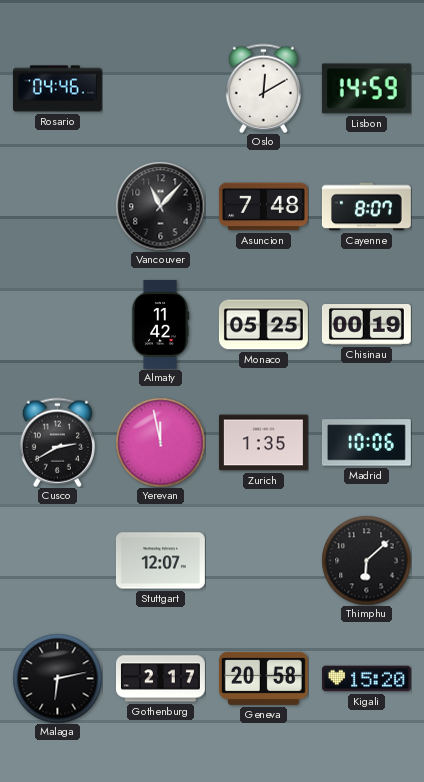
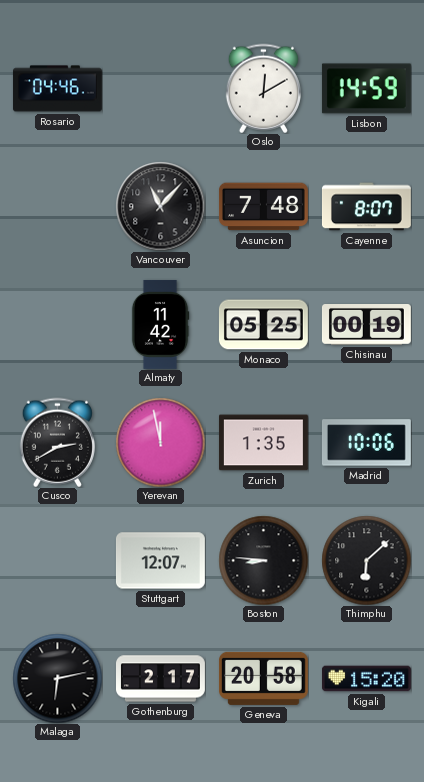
Boston: none -> 8:46 (263, 560)
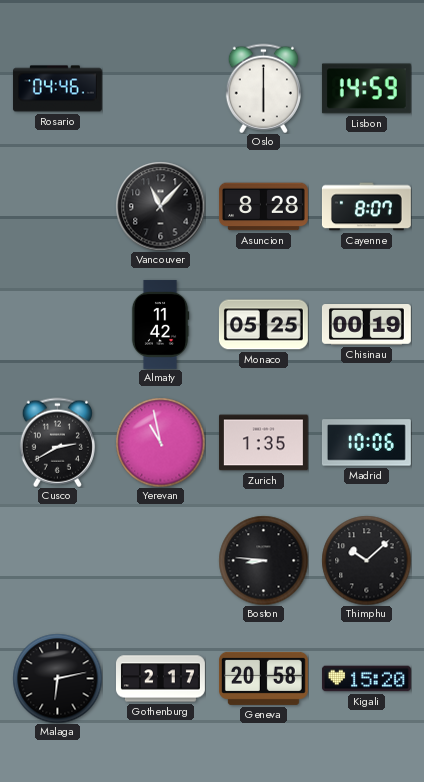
Oslo: 12:10 -> 6:00 (263, 88)
Asuncion: 7:48 -> 8:28 (263, 207)
Yerevan: 11:58 -> 10:58 (160, 442)
Stuttgart: 12:07 -> none (160, 561)
Thimphu: 6:08 -> 10:08 (366, 560)
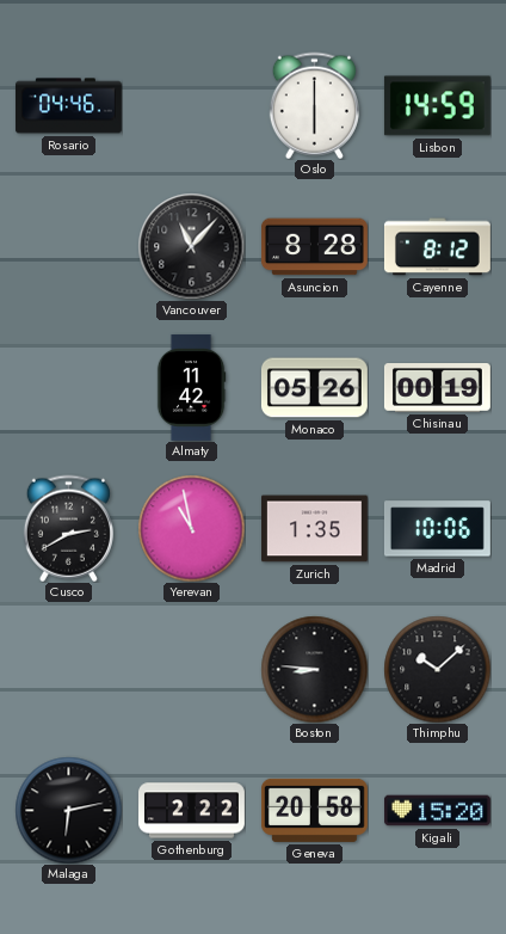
Cayenne: 8:07 -> 8:12 (437, 247)
Monaco: 05:25 -> 05:26 (314, 388)
Gothenburg: 2:17 -> 2:22 (192, 811)
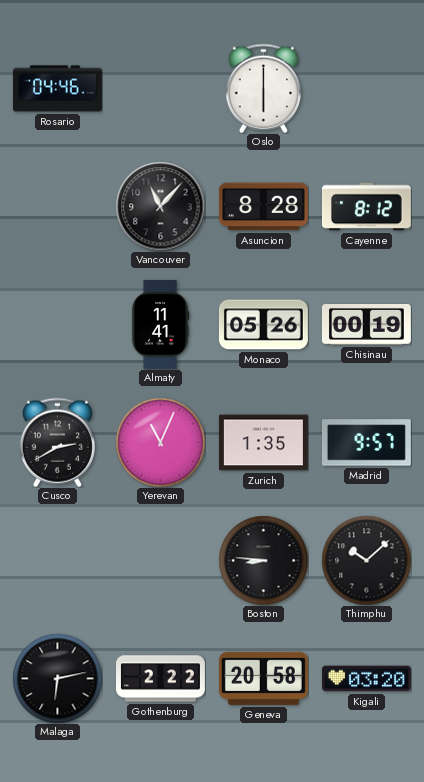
Lisbon: 14:59 -> none (437, 106)
Almaty: 11:42 -> 11:41 (160, 324)
Yerevan: 10:58 -> 11:04 (160, 442)
Madrid: 10:06 -> 9:57 (366, 443)
Kigali: 15:20 -> 03:20 (366, 679)
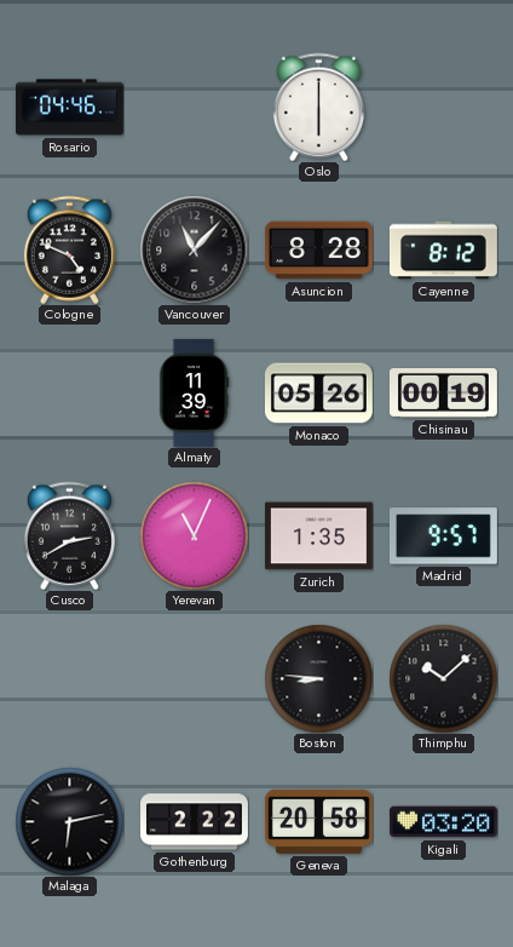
Cologne: none -> 4:49 (69, 249)
Almaty: 11:41 -> 11:39 (194, 392)
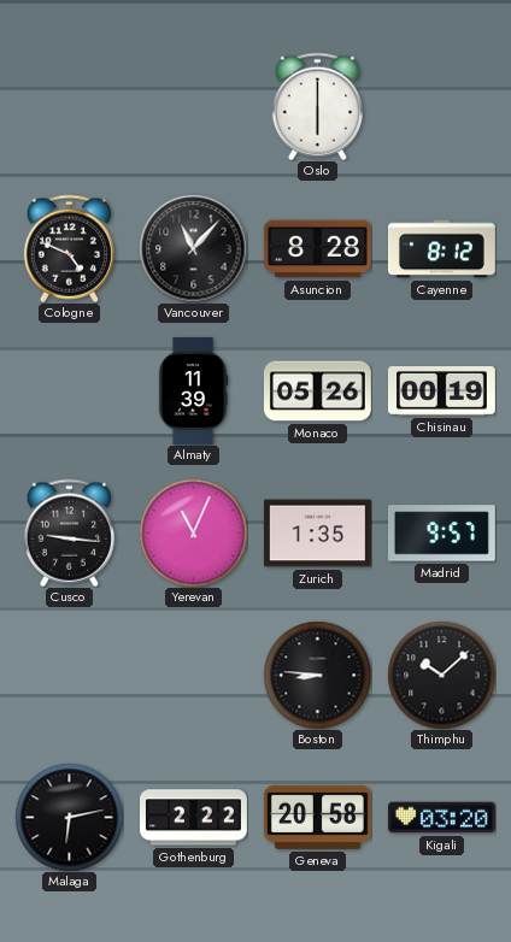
Rosario: 04:46 -> none (69, 108)
Cusco: 2:40 -> 9:16 (69, 532)
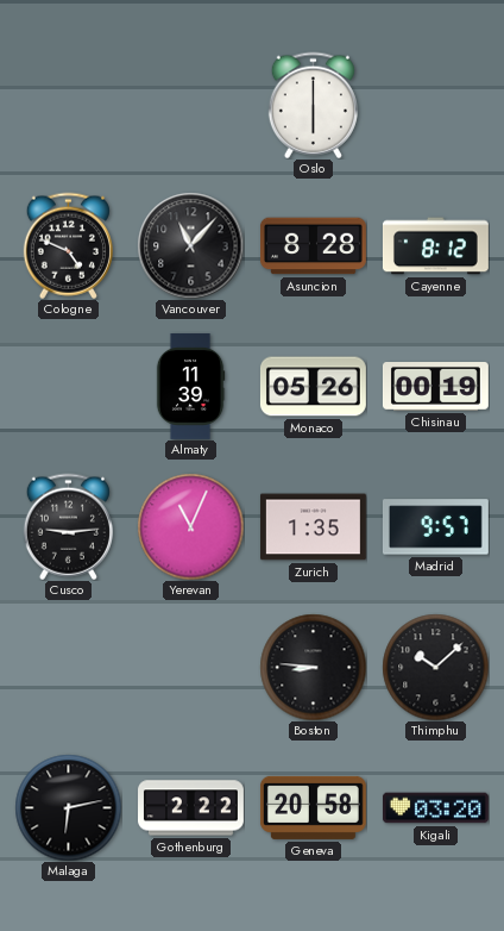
Cusco: 9:16 -> 9:14 (68, 526)
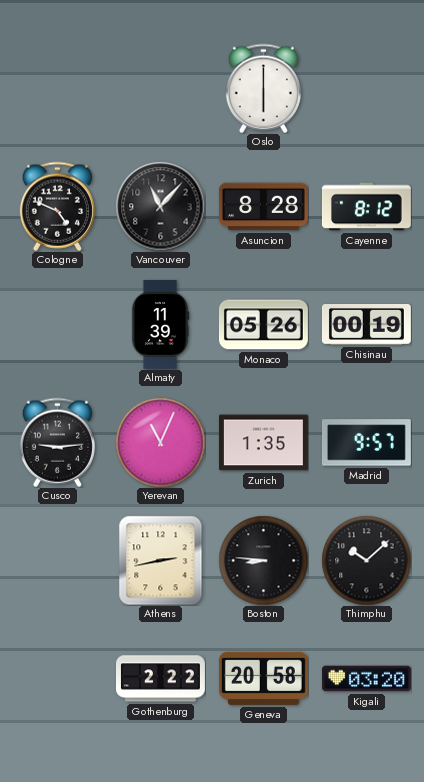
Athens: none -> 2:43 (161, 560)
Malaga: 6:13 -> none (68, 807)
